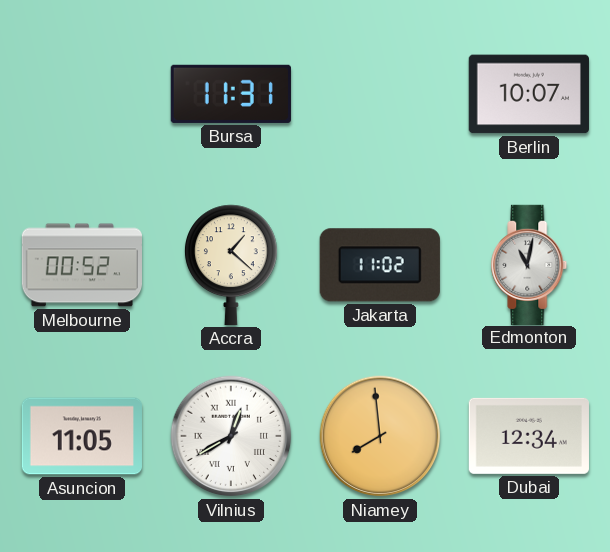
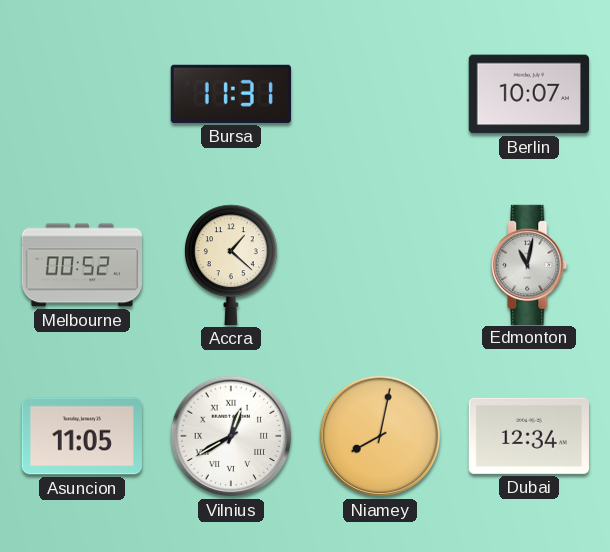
Jakarta: 11:02 -> none (380, 265)
Niamey: 7:59 -> 8:02 (380, 436)
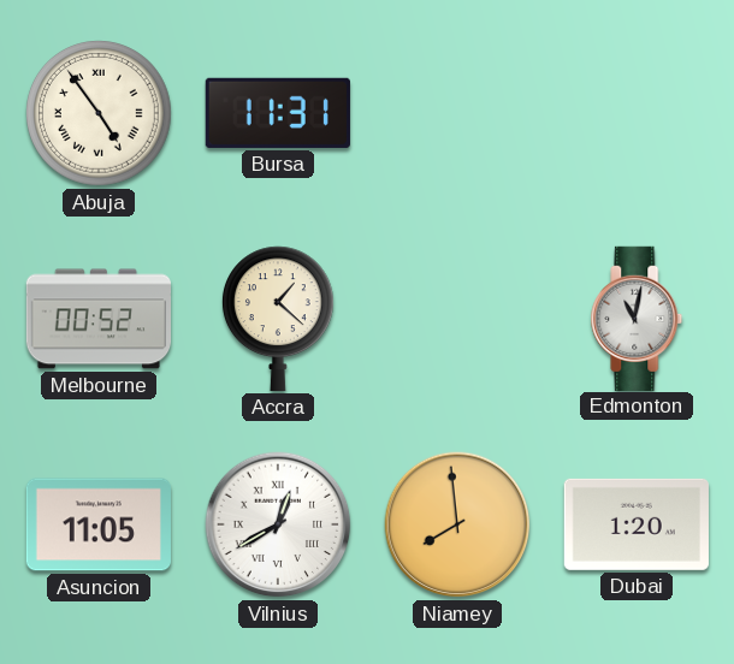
Abuja: none -> 4:54 (99, 113)
Berlin: 10:07 -> none (528, 94)
Niamey: 8:02 -> 7:59 (457, 524)
Dubai: 12:34 -> 1:20 (637, 524)
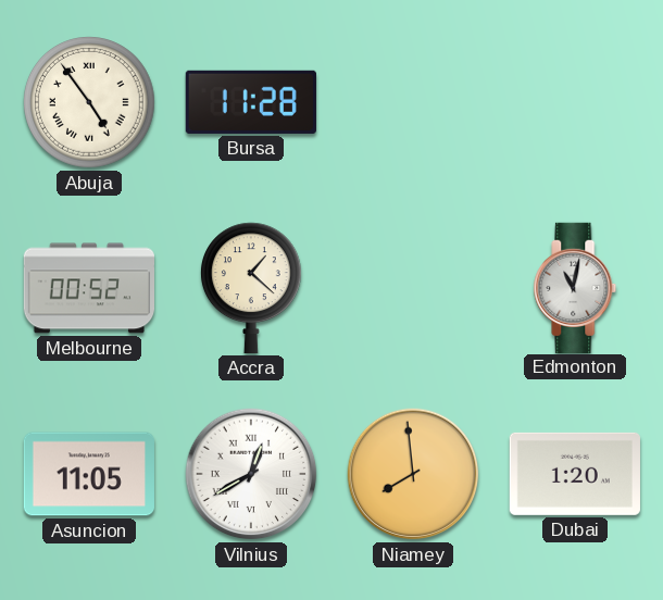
Bursa: 11:31 -> 11:28 (251, 102)
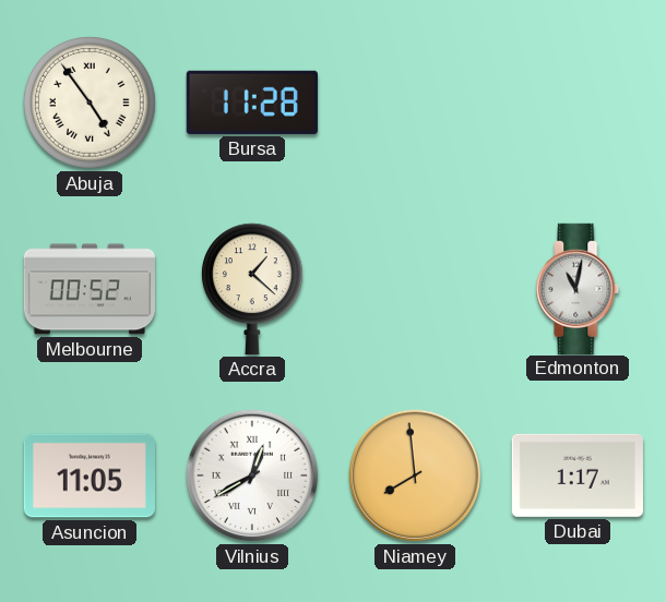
Dubai: 1:20 -> 1:17 (578, 475)
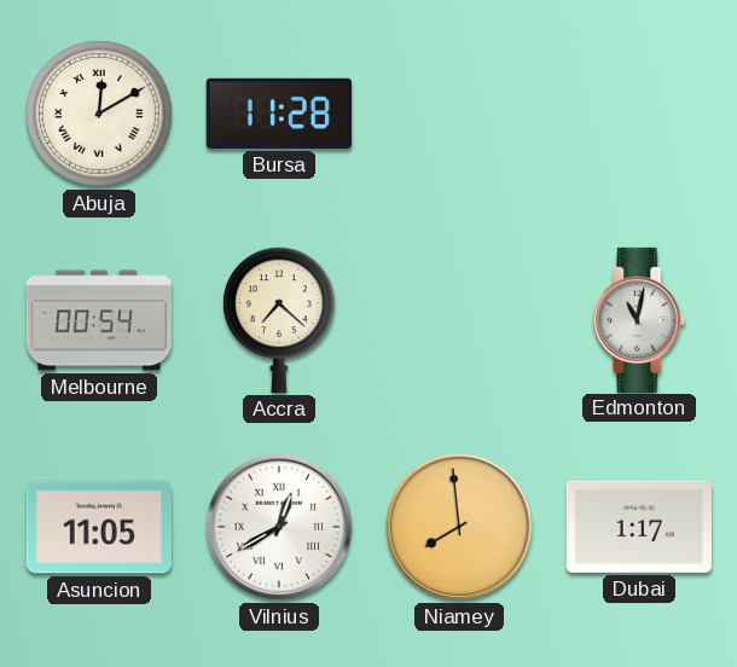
Abuja: 4:54 -> 12:10 (99, 114)
Melbourne: 00:52 -> 00:54 (98, 320)
Accra: 1:22 -> 7:22 (280, 320)
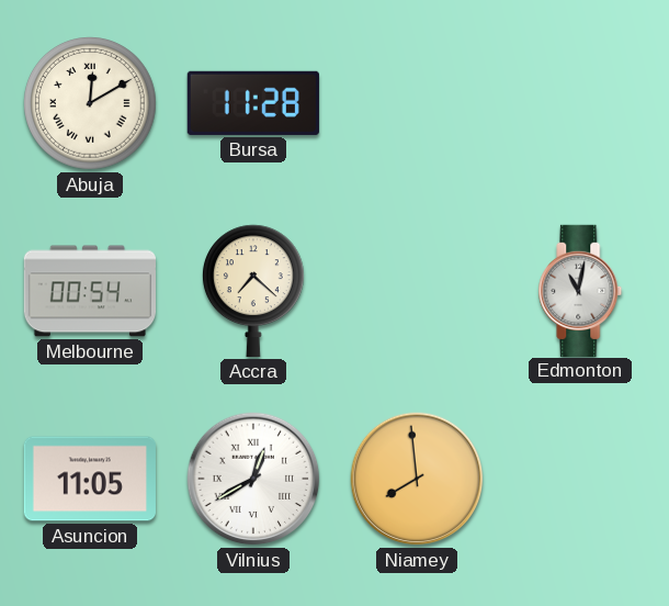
Dubai: 1:17 -> none (639, 527)
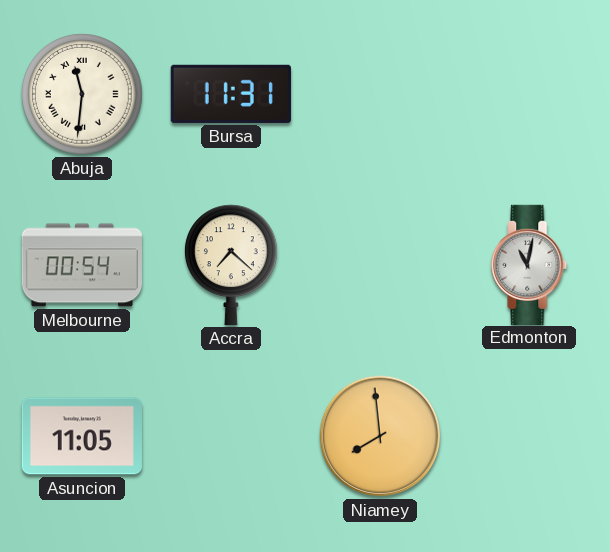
Abuja: 12:10 -> 11:31 (82, 94)
Bursa: 11:28 -> 11:31 (231, 94)
Vilnius: 12:40 -> none (253, 479)
